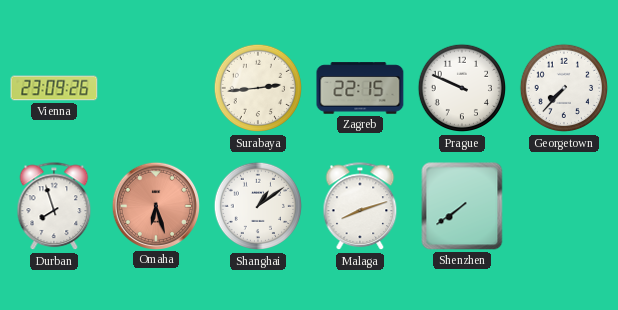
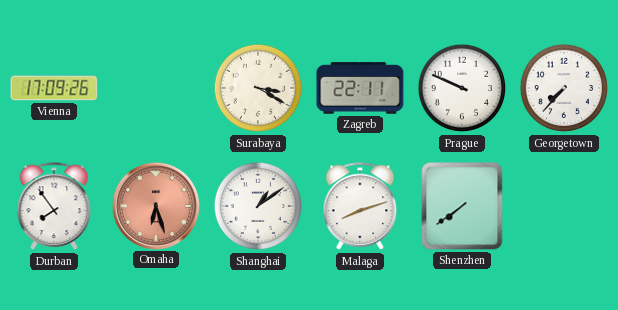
Vienna: 23:09 -> 17:09 (54, 88)
Surabaya: 2:44 -> 3:20 (258, 88)
Zagreb: 22:15 -> 22:11 (360, 88)
Durban: 7:57 -> 7:54 (54, 207)
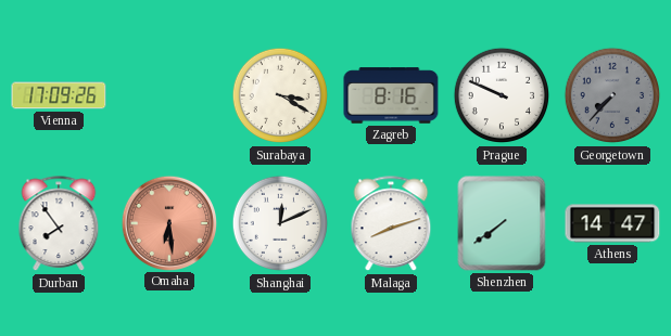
Zagreb: 22:11 -> 8:16 (391, 95)
Georgetown dial: white -> grey (612, 95)
Omaha: 6:27 -> 6:29 (168, 222)
Shanghai: 1:09 -> 12:11 (280, 223)
Athens: none -> 14:47 (612, 223)
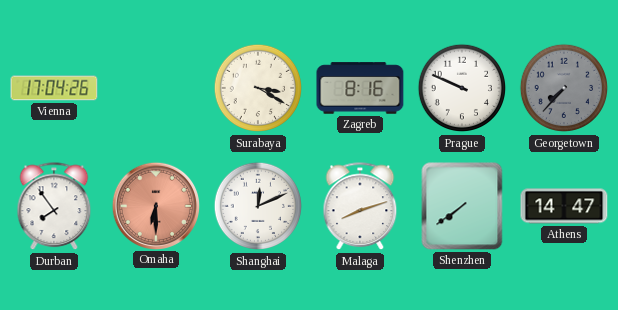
Vienna: 17:09 -> 17:04 (54, 88)
Omaha: 6:29 -> 6:30 (155, 205)
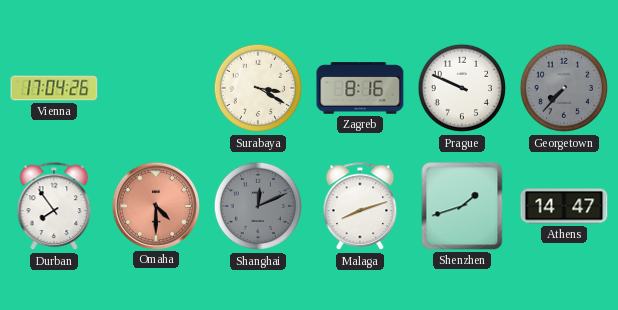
Omaha: 6:30 -> 4:30 (155, 205)
Shanghai dial: white -> grey (258, 206)
Shenzhen: 7:39 -> 1:42 (462, 206)
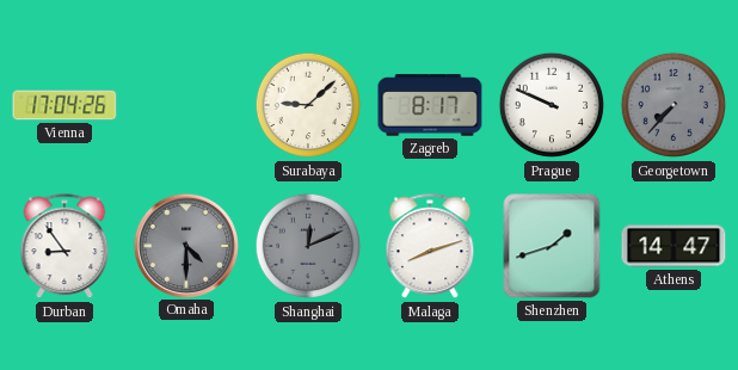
Surabaya: 3:20 -> 9:08 (308, 105)
Zagreb: 8:16 -> 8:17 (430, 105)
Durban: 7:54 -> 8:54 (64, 247)
Omaha dial: salmon -> grey (185, 245)
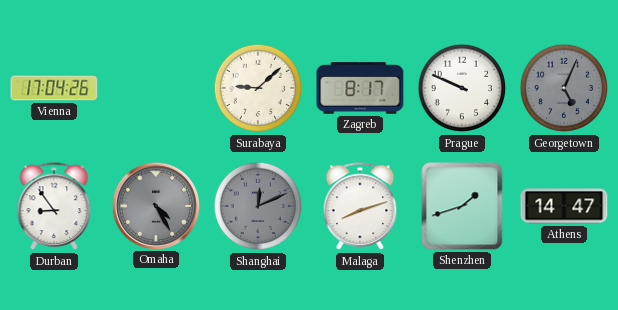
Georgetown: 7:37 -> 5:04 (564, 88)
Omaha: 4:30 -> 4:25 (155, 205)
